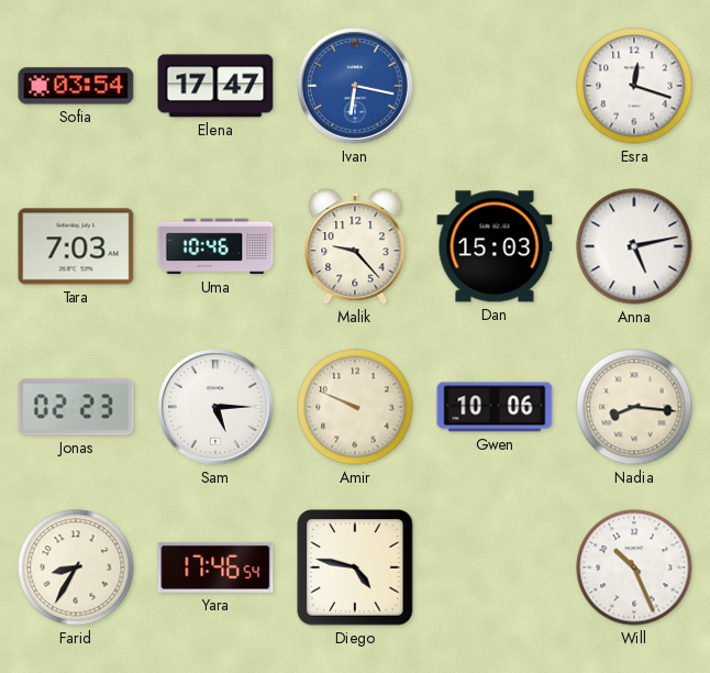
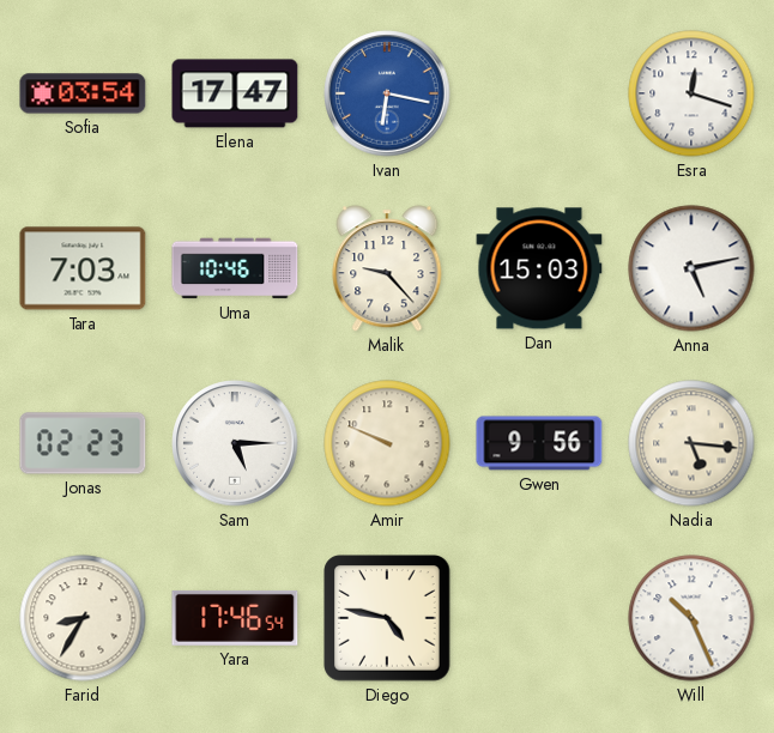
Gwen: 10:06 -> 9:56 (539, 443)
Nadia: 8:16 -> 5:16 (691, 443)
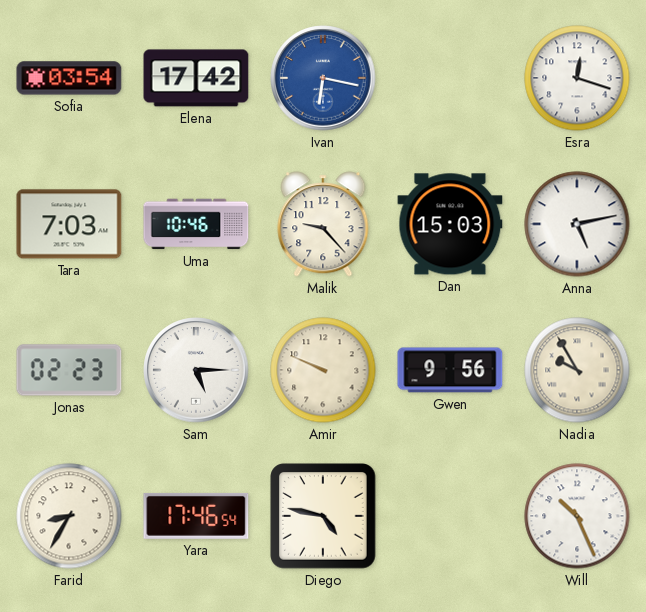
Elena: 17:47 -> 17:42 (196, 78)
Nadia: 5:16 -> 9:55 (577, 370)
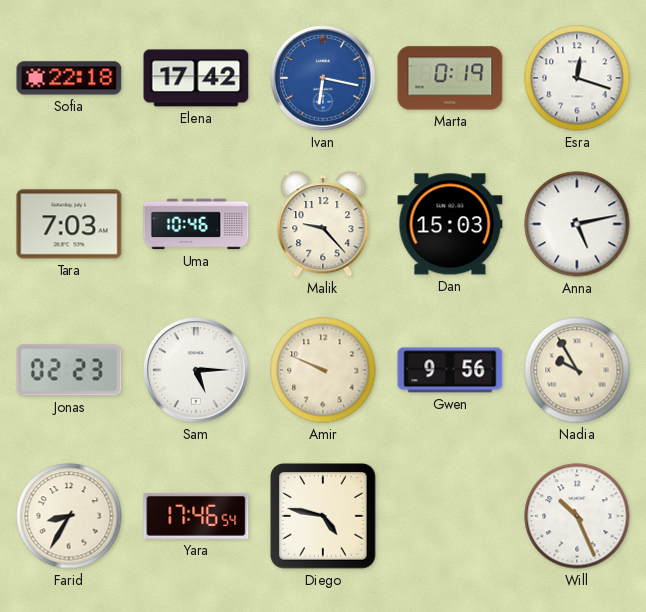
Sofia: 03:54 -> 22:18 (69, 78)
Marta: none -> 0:19 (450, 78)
